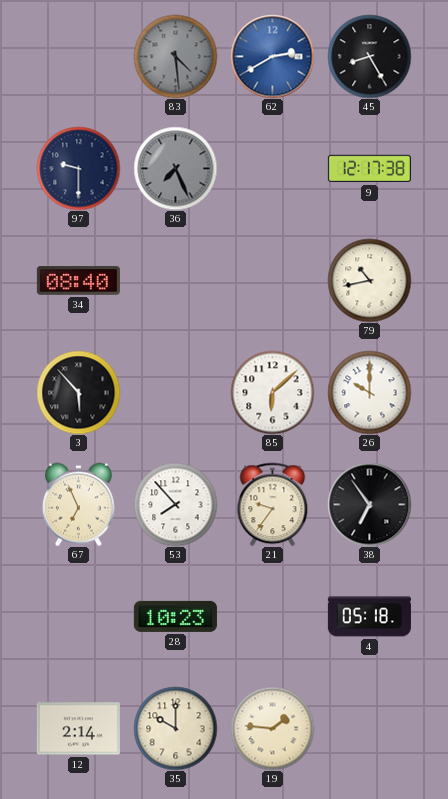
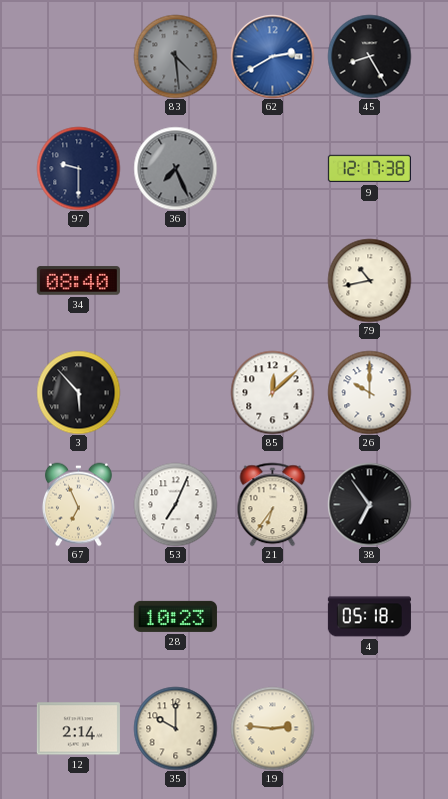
85: 6:08 -> 12:08 (272, 392)
53: 7:53 -> 7:04 (175, 504)
21: 9:36 -> 6:36 (273, 504)
19: 1:46 -> 2:46 (272, 728)
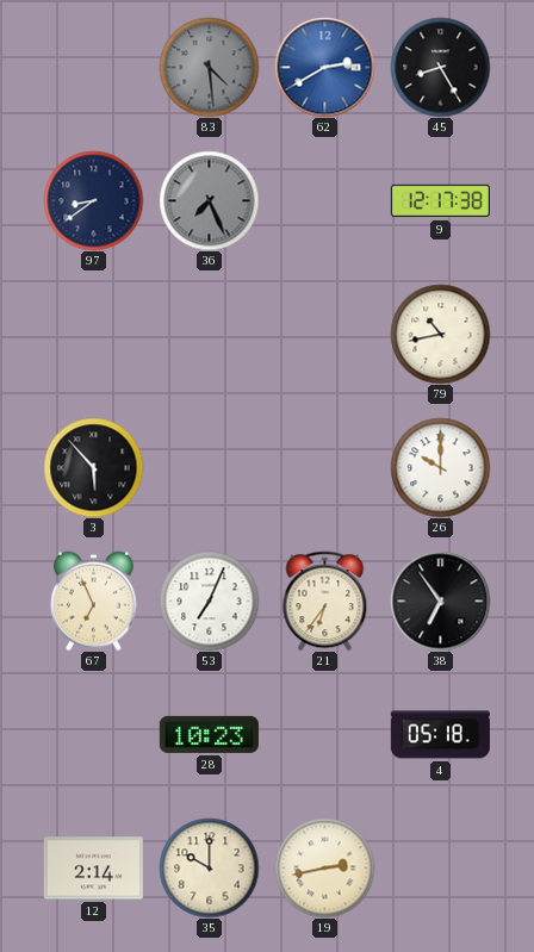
97: 9:30 -> 8:39 (93, 200)
34: 08:40 -> none (78, 281)
85: 12:08 -> none (272, 392)
19: 2:46 -> 2:43 (324, 867)
